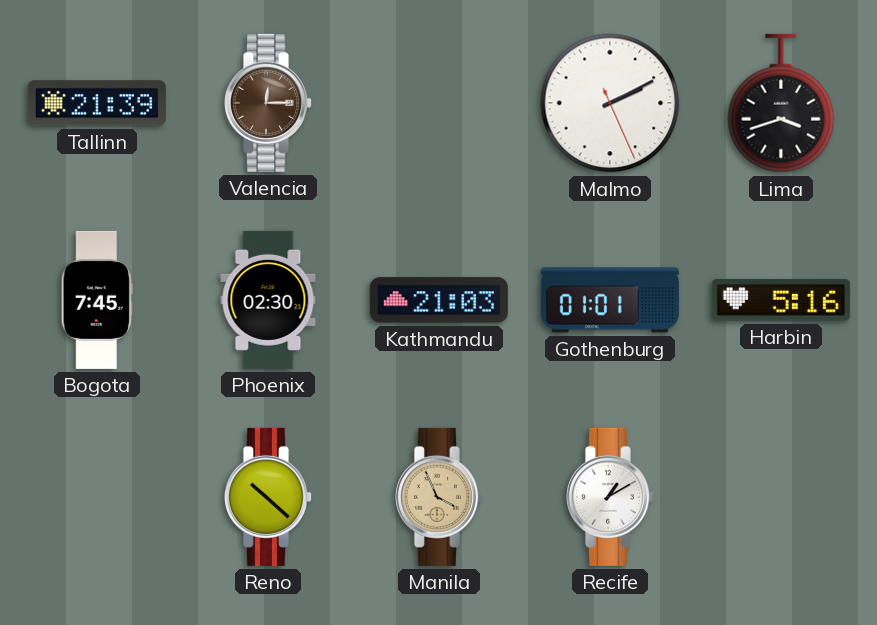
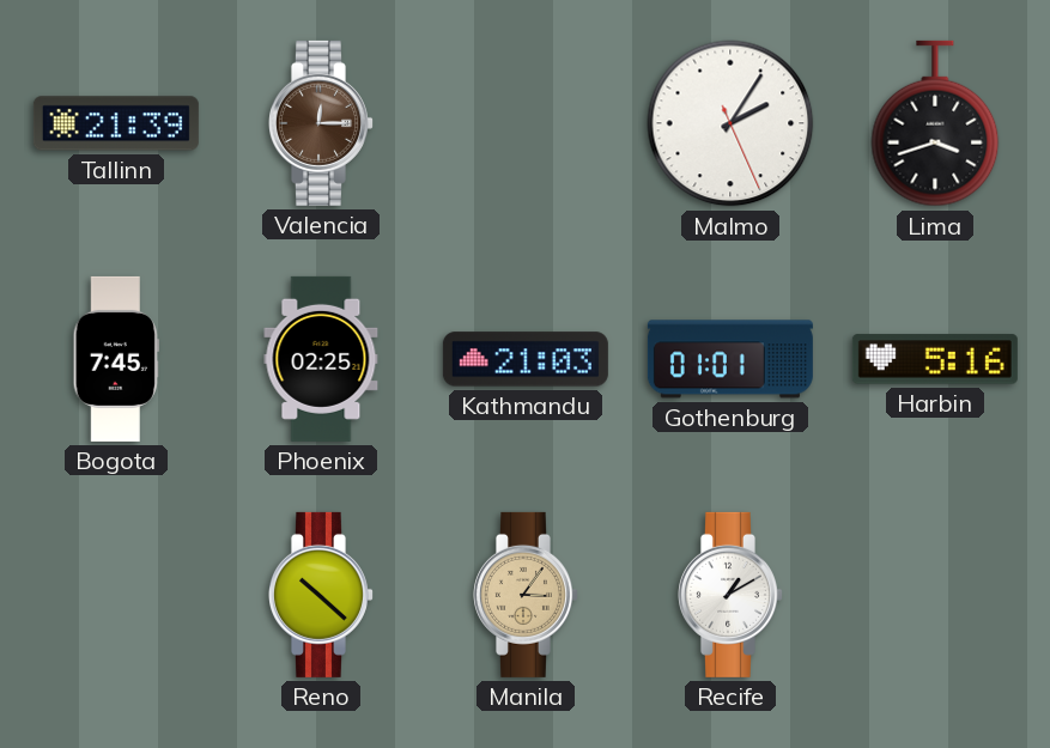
Malmo: 2:10 -> 2:05 (730, 123)
Phoenix: 02:30 -> 02:25 (321, 359)
Manila: 3:56 -> 3:06 (527, 595)
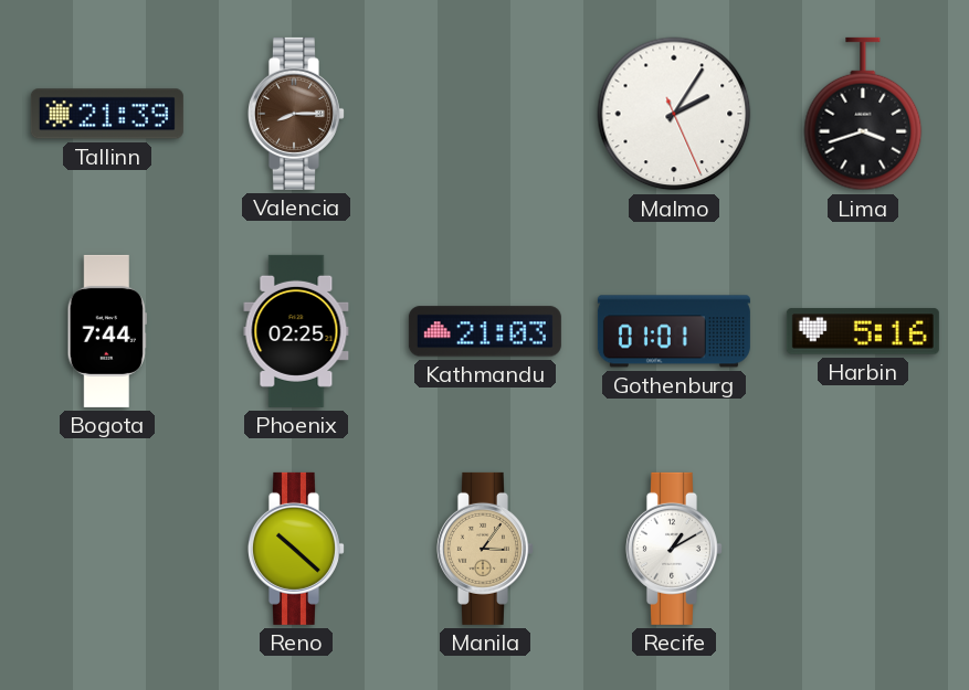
Valencia: 12:15 -> 8:15 (297, 114)
Bogota: 7:45 -> 7:44 (107, 331)
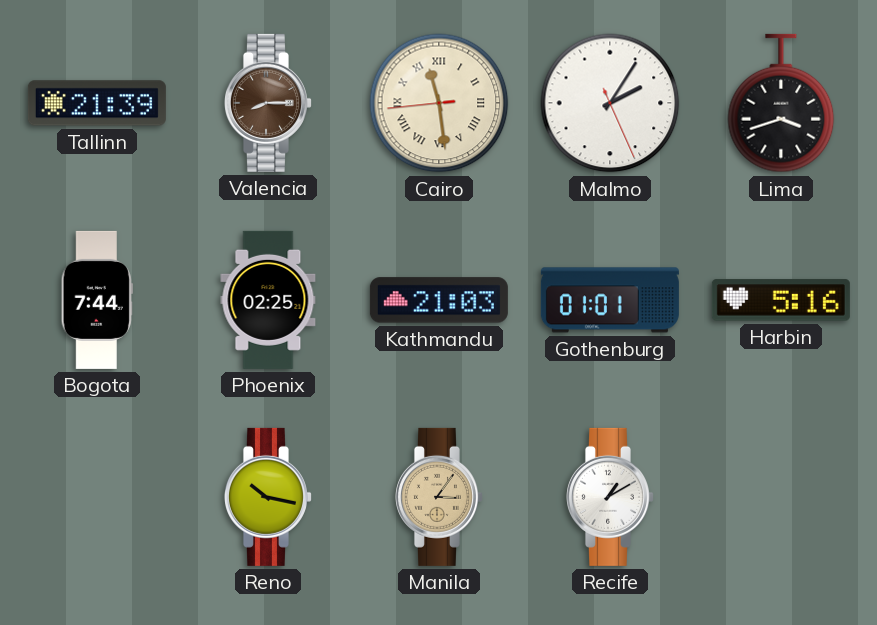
Cairo: none -> 11:28 (439, 103)
Reno: 10:22 -> 10:17 (269, 497)
